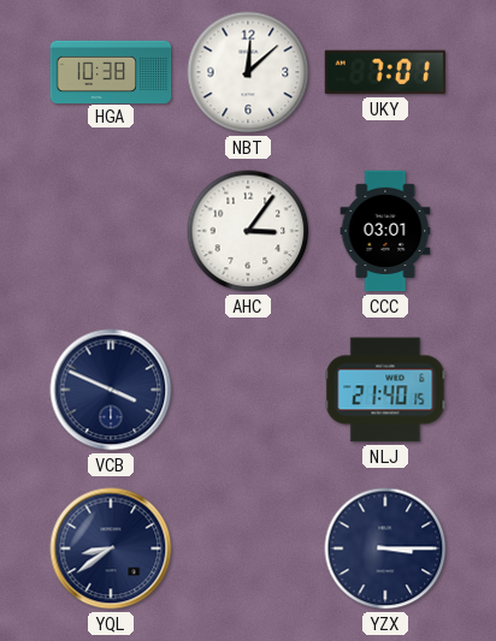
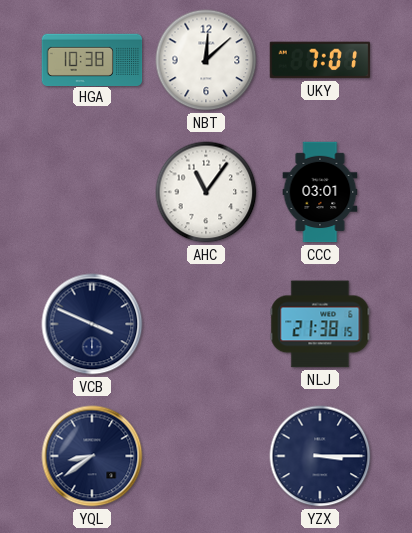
AHC: 3:06 -> 11:06 (206, 192)
NLJ: 21:40 -> 21:38 (320, 324)
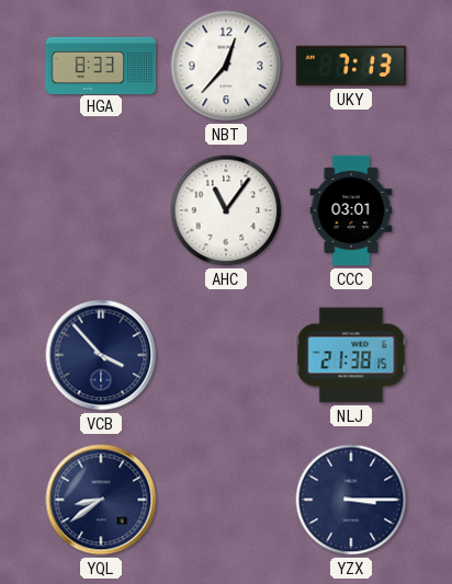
HGA: 10:38 -> 8:33 (101, 65)
NBT: 12:08 -> 12:37 (226, 66)
UKY: 7:01 -> 7:13 (351, 66)
VCB: 3:49 -> 3:53 (101, 355)
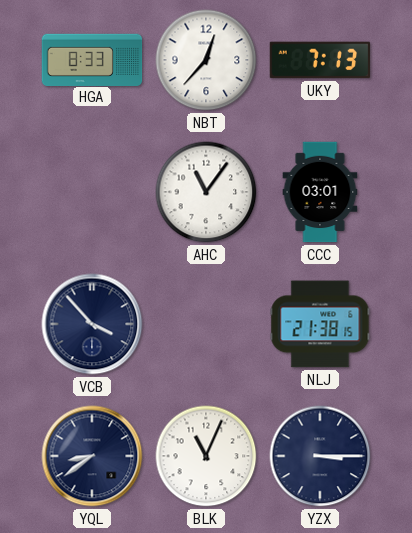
BLK: none -> 11:04 (206, 456)
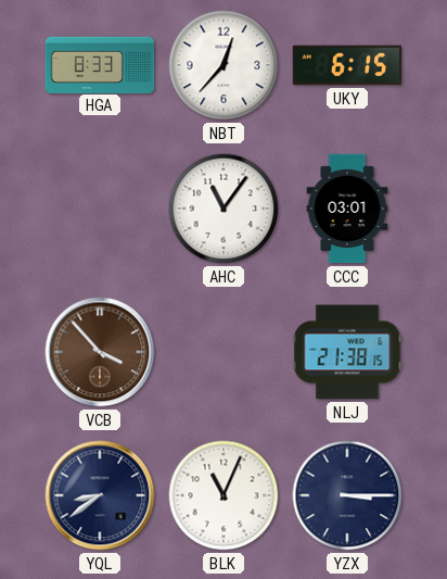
UKY: 7:13 -> 6:15 (347, 65)
VCB dial: navy -> brown (100, 352)
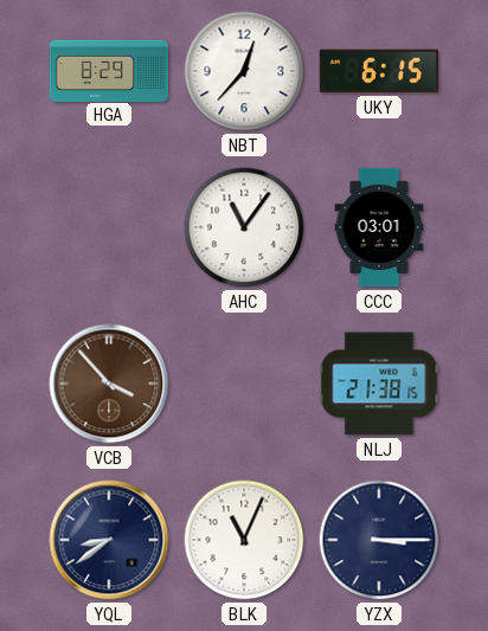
HGA: 8:33 -> 8:29 (109, 70)
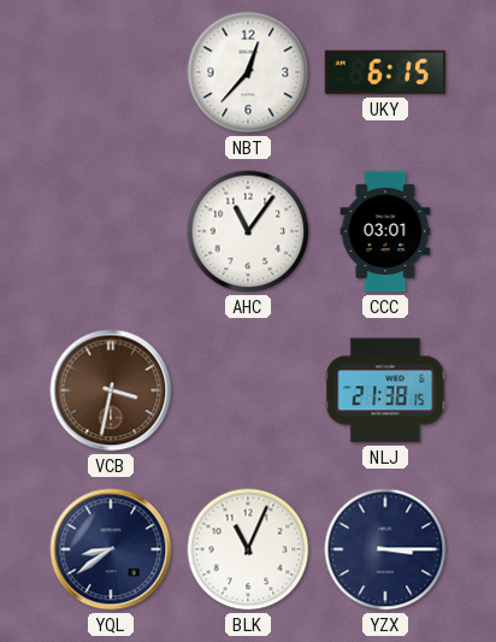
HGA: 8:29 -> none (109, 70)
VCB: 3:53 -> 3:32 (111, 390)
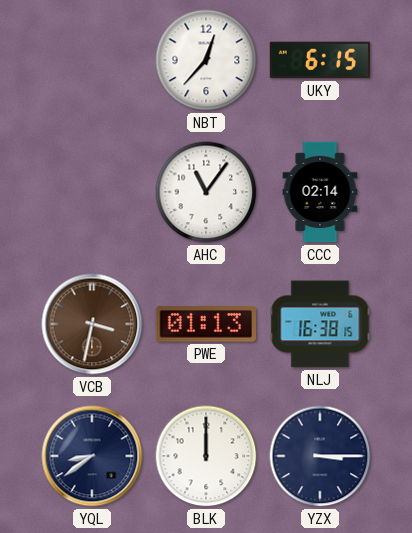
CCC: 03:01 -> 02:14 (320, 192)
PWE: none -> 01:13 (205, 324)
NLJ: 21:38 -> 16:38 (320, 324)
BLK: 11:04 -> 12:00 (206, 456)
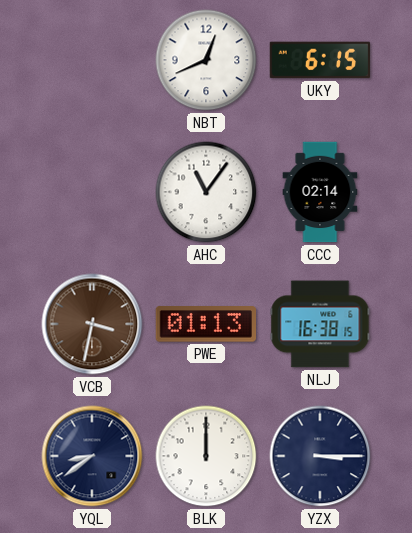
NBT: 12:37 -> 12:41 (206, 60)
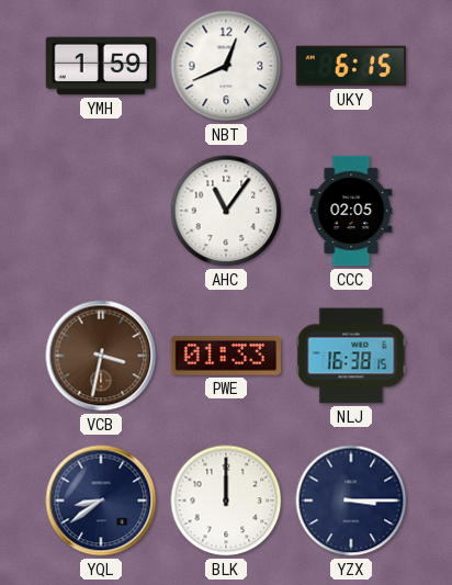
YMH: none -> 1:59 (101, 66)
CCC: 02:14 -> 02:05 (351, 211)
PWE: 01:13 -> 01:33 (225, 356)
